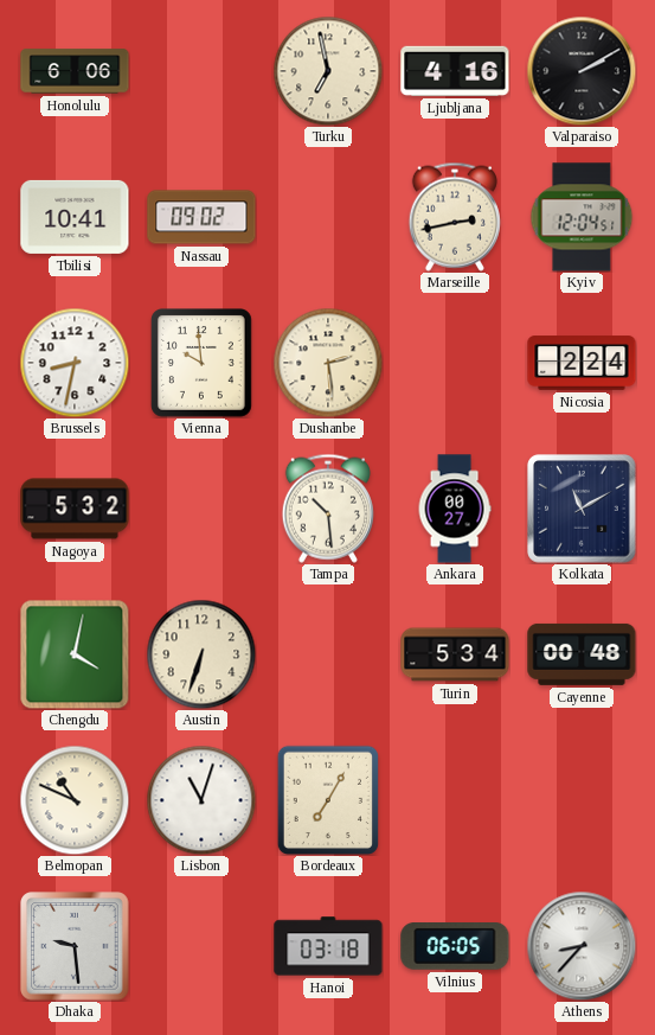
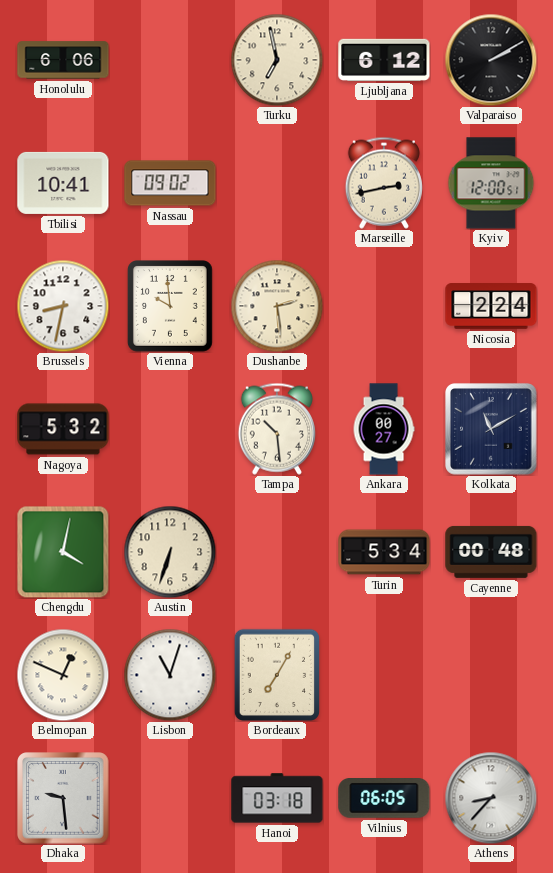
Ljubljana: 4:16 -> 6:12 (384, 60)
Kyiv: 12:04 -> 12:00 (491, 183)
Belmopan: 10:49 -> 12:49 (63, 675)
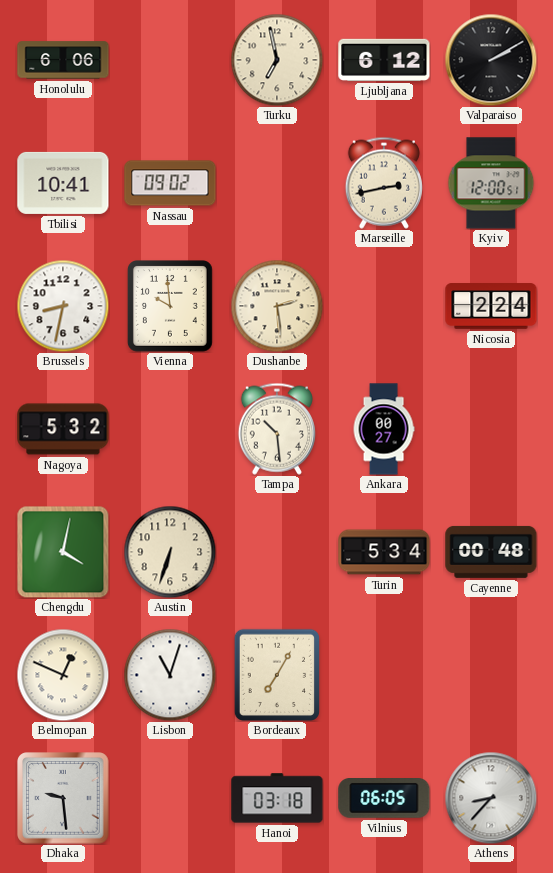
Kolkata: 11:10 -> none (491, 429)
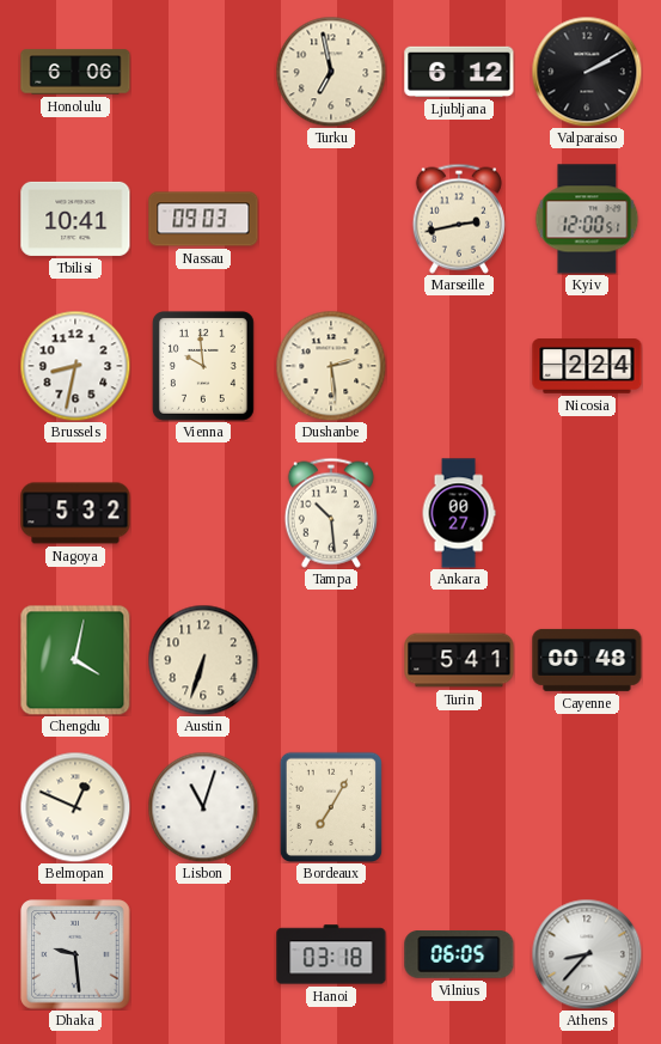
Nassau: 09:02 -> 09:03 (203, 219)
Turin: 5:34 -> 5:41 (459, 660)
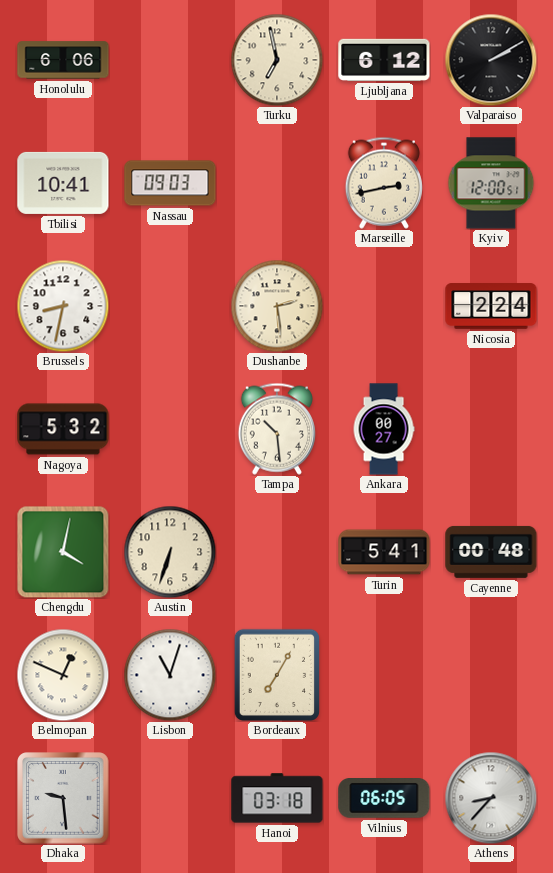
Vienna: 9:59 -> none (204, 367)
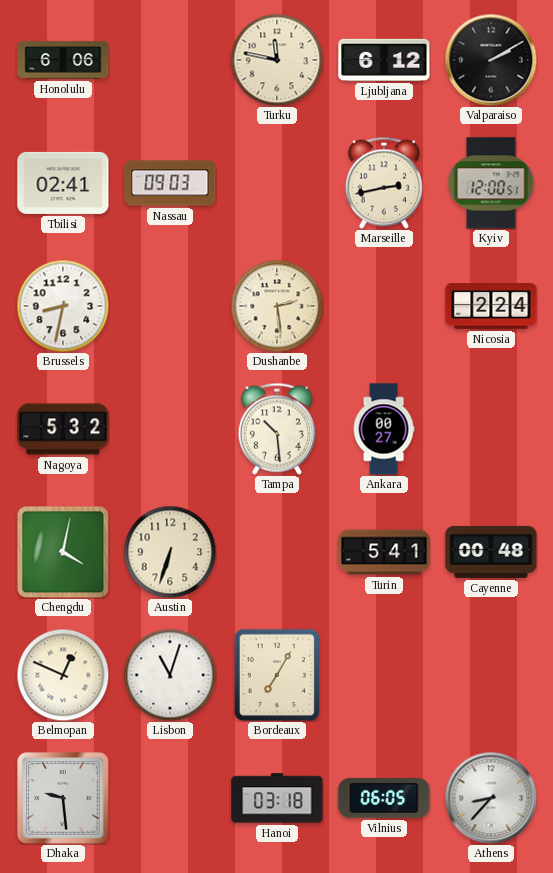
Turku: 6:58 -> 11:47 (277, 60)
Tbilisi: 10:41 -> 02:41 (63, 183)
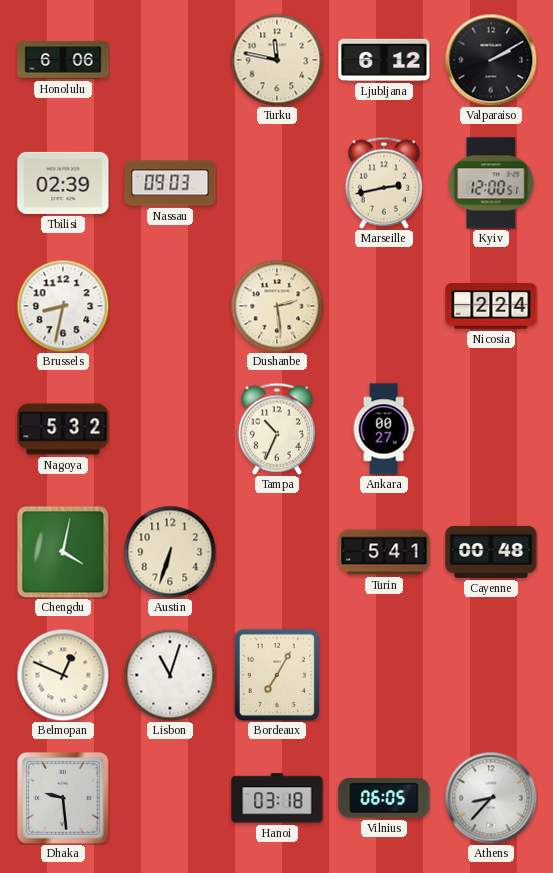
Tbilisi: 02:41 -> 02:39 (63, 183)
Tampa: 10:29 -> 10:34 (277, 429)
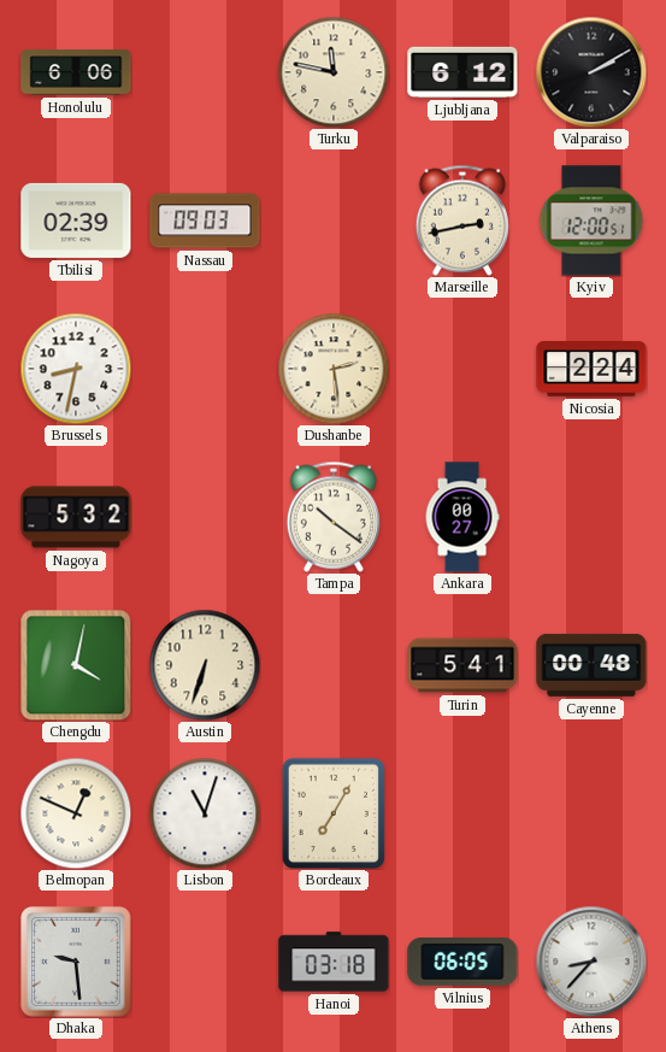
Tampa: 10:34 -> 10:21 (334, 517)
